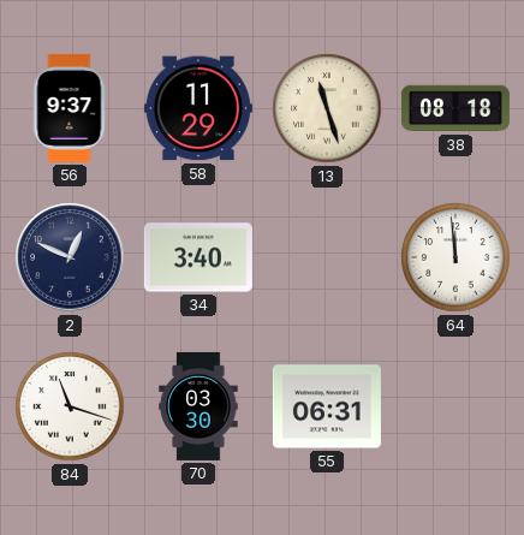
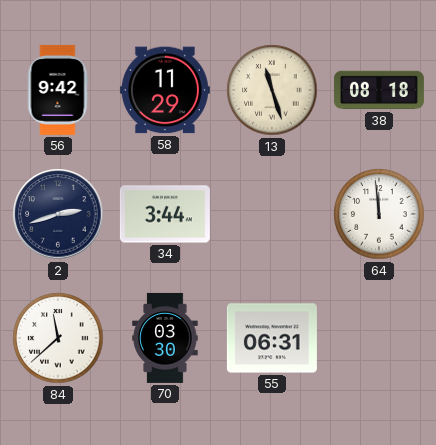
56: 9:37 -> 9:42 (58, 90)
2: 12:49 -> 2:42 (58, 214)
34: 3:40 -> 3:44 (165, 214)
84: 11:18 -> 11:38 (58, 338)
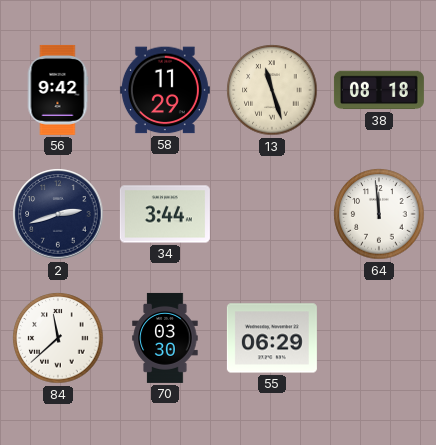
55: 06:31 -> 06:29 (272, 338)
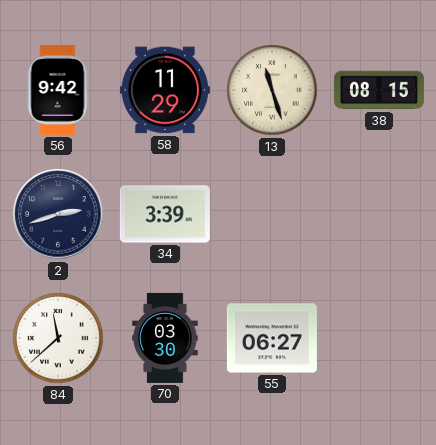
38: 08:18 -> 08:15 (379, 90)
34: 3:44 -> 3:39 (165, 214)
64: 11:59 -> none (379, 214)
55: 06:29 -> 06:27 (272, 338)
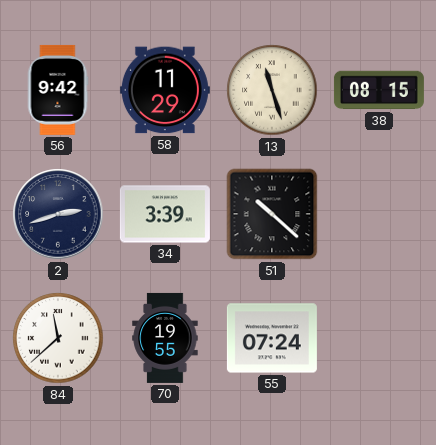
51: none -> 10:22 (272, 214)
70: 03:30 -> 19:55 (165, 338)
55: 06:27 -> 07:24 (272, 338)
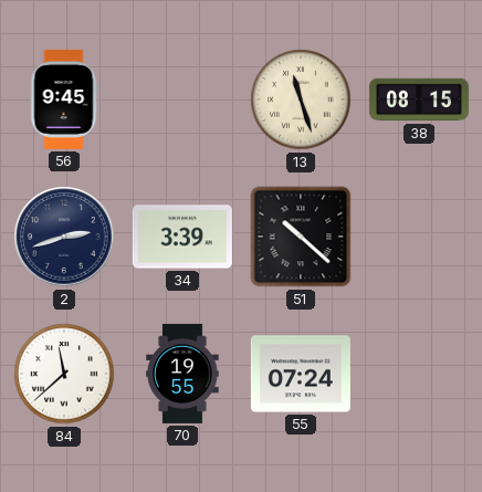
56: 9:42 -> 9:45 (64, 100)
58: 11:29 -> none (165, 90)
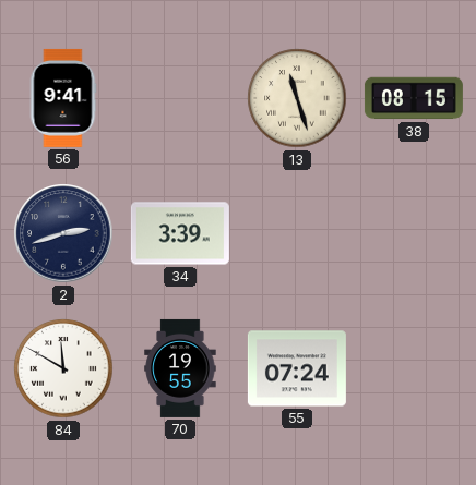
56: 9:45 -> 9:41 (63, 98)
51: 10:22 -> none (301, 237)
84: 11:38 -> 11:50 (63, 368)
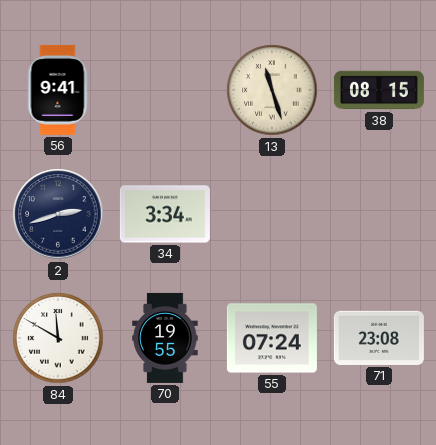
34: 3:39 -> 3:34 (165, 214)
71: none -> 23:08 (379, 338)
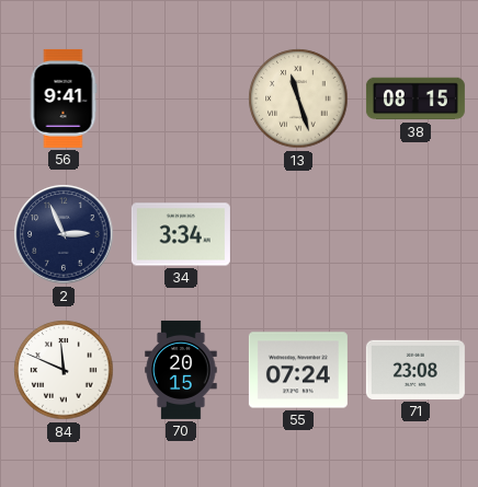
2: 2:42 -> 2:56 (64, 234)
84: 11:50 -> 11:49 (64, 370)
70: 19:55 -> 20:15 (181, 370)
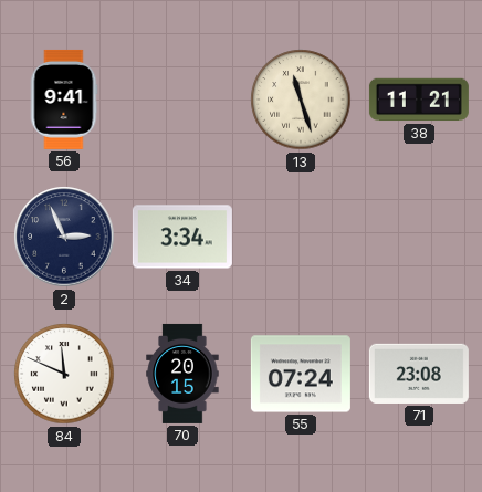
38: 08:15 -> 11:21 (419, 100)
